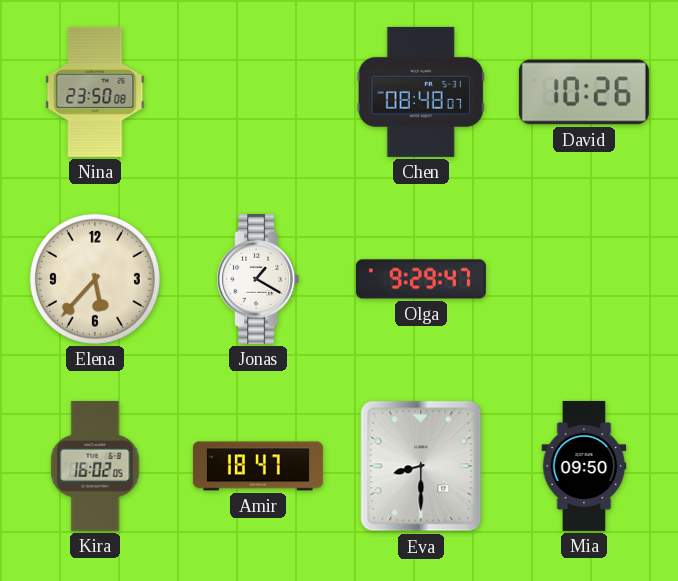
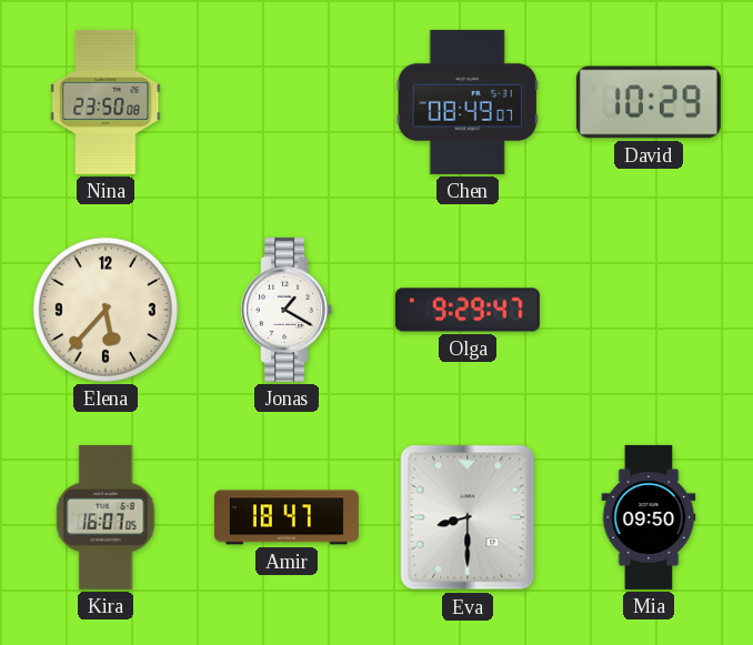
Chen: 08:48 -> 08:49 (468, 102)
David: 10:26 -> 10:29 (649, 102)
Kira: 16:02 -> 16:07 (106, 517)
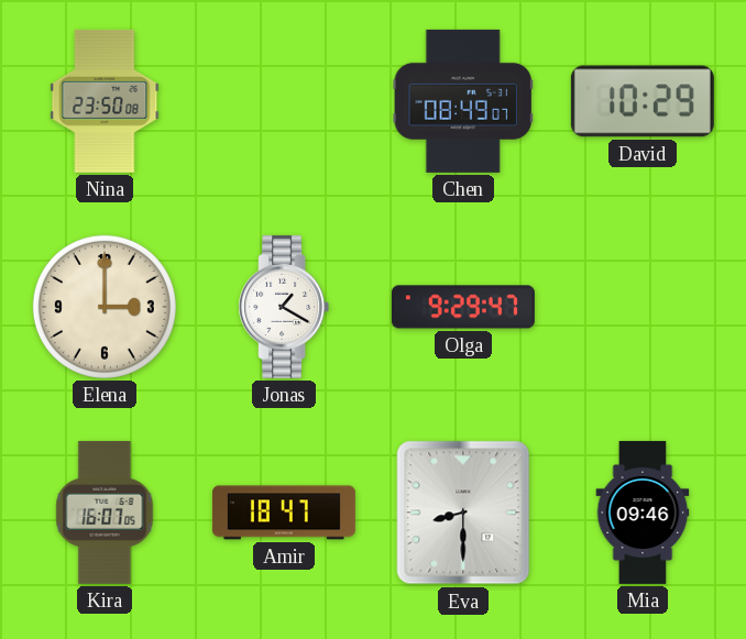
Elena: 5:37 -> 3:00 (105, 307)
Mia: 09:50 -> 09:46 (643, 513)
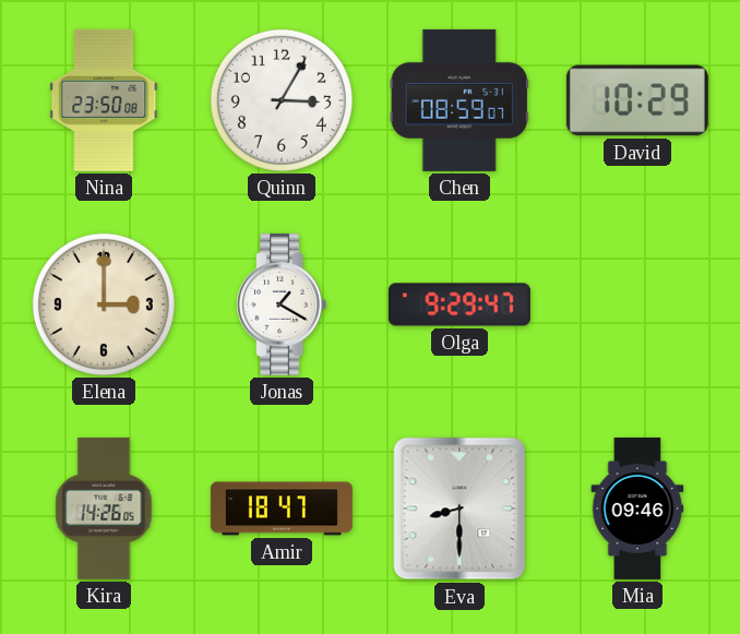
Quinn: none -> 3:05 (282, 100)
Chen: 08:49 -> 08:59 (459, 100)
Kira: 16:07 -> 14:26 (104, 509)
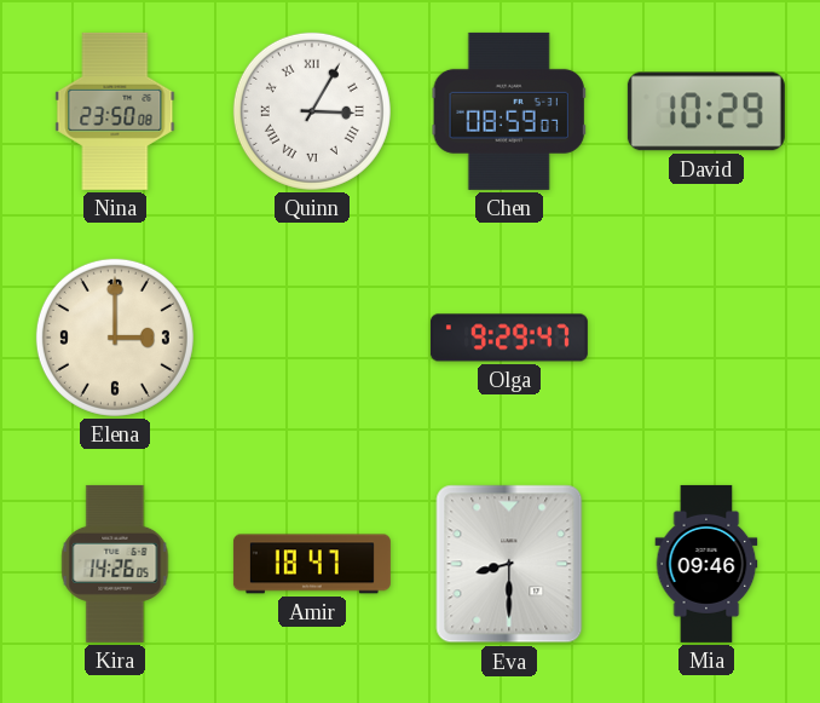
Quinn numerals: Arabic -> Roman (312, 111)
Jonas: 1:20 -> none (282, 304)
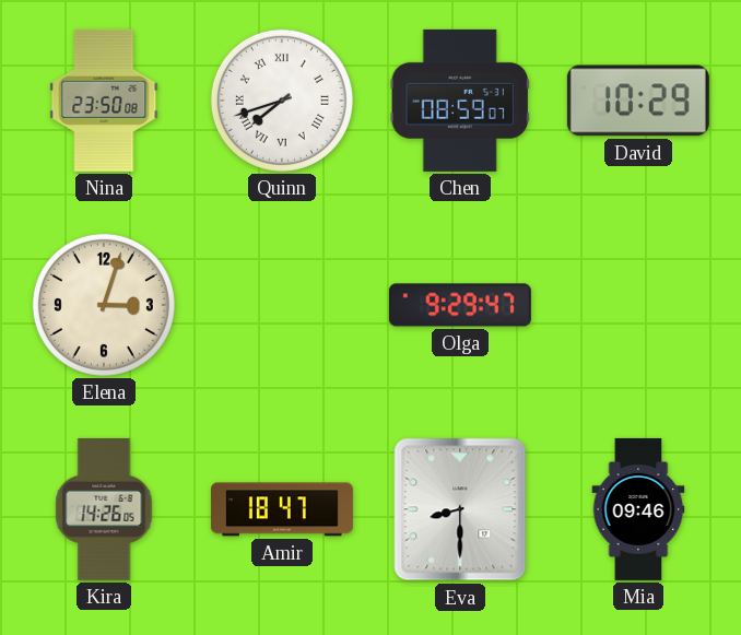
Quinn: 3:05 -> 7:42 (282, 101)
Elena: 3:00 -> 3:03 (104, 305)
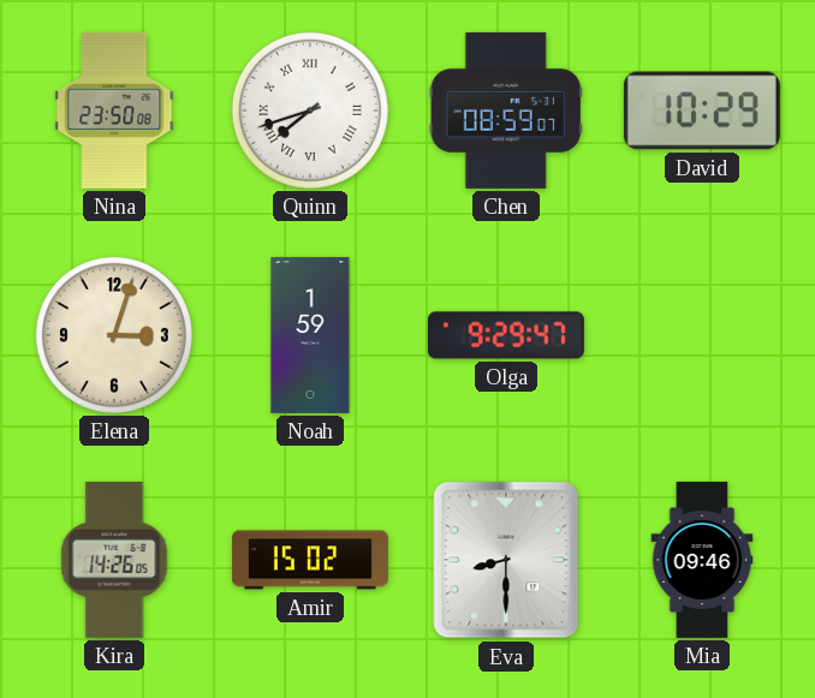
Noah: none -> 1:59 (310, 335)
Amir: 18:47 -> 15:02 (310, 560)
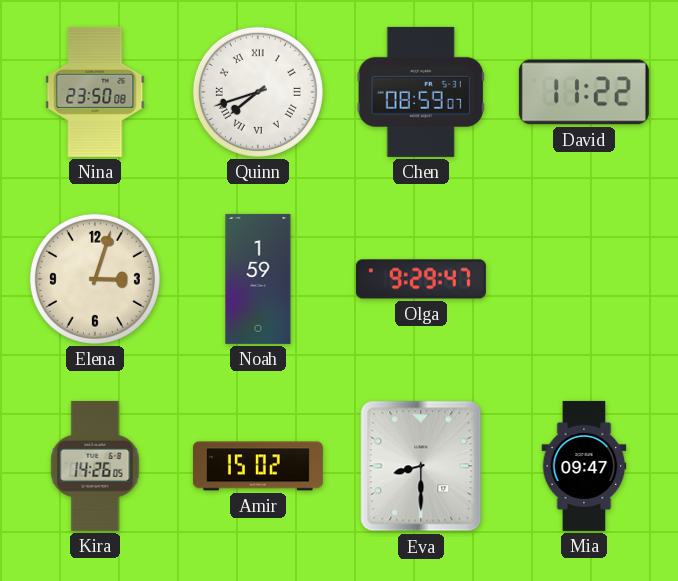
David: 10:29 -> 11:22 (584, 92)
Mia: 09:46 -> 09:47 (584, 466)
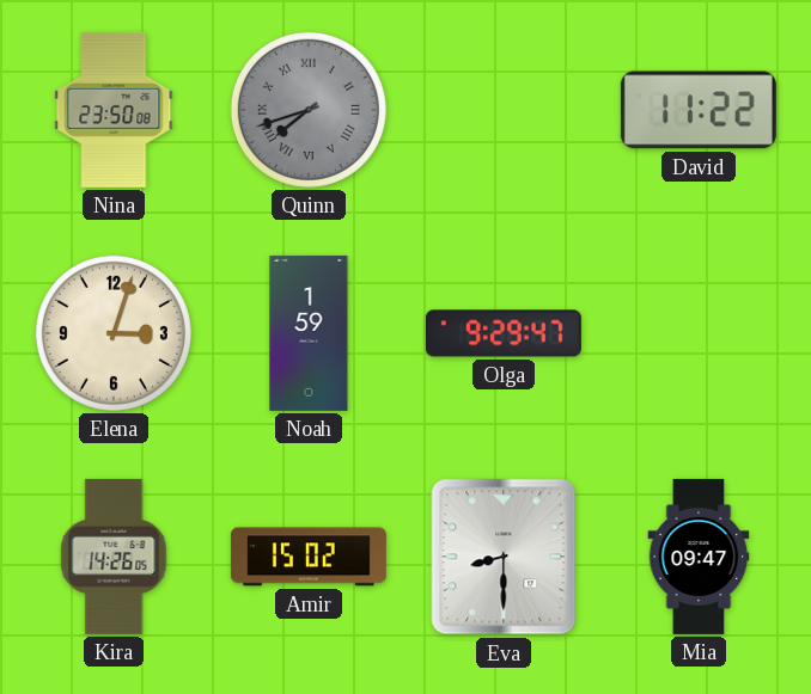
Quinn dial: white -> grey (309, 110)
Chen: 08:59 -> none (421, 92)
